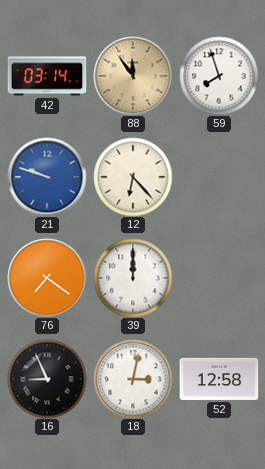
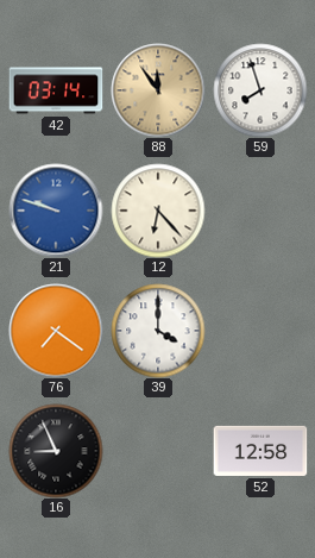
39: 12:00 -> 4:00 (158, 331)
18: 3:02 -> none (133, 379)
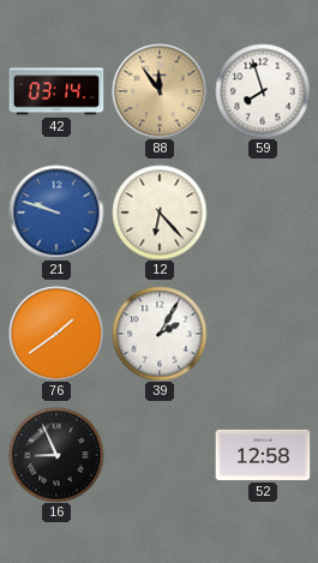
76: 7:21 -> 1:39 (56, 334)
39: 4:00 -> 2:05 (160, 334)
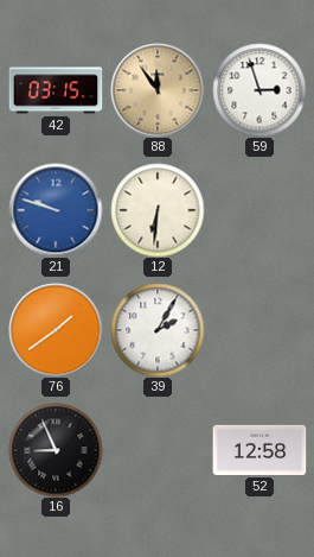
42: 03:14 -> 03:15 (56, 90)
59: 7:57 -> 2:57 (259, 90)
12: 6:23 -> 6:31 (158, 210)
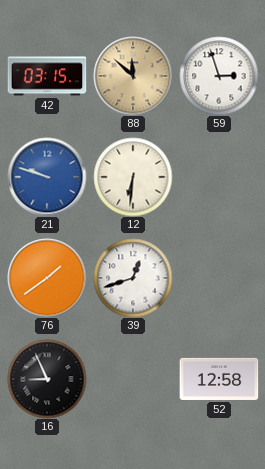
88: 11:54 -> 11:52 (133, 76)
39: 2:05 -> 12:42 (133, 278)
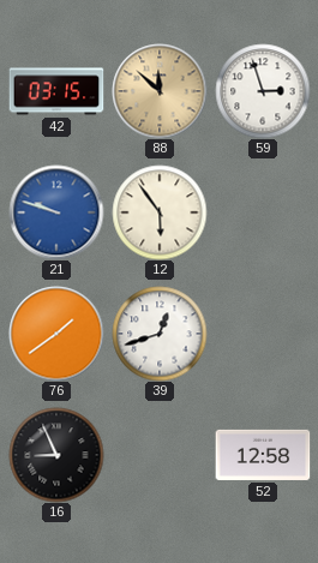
12: 6:31 -> 5:54 (160, 212)
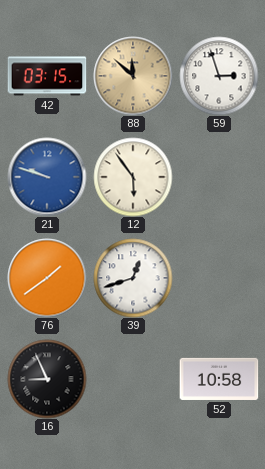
52: 12:58 -> 10:58 (219, 379)
